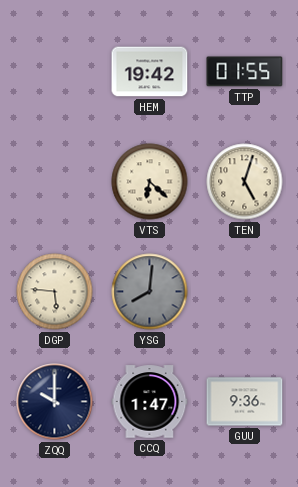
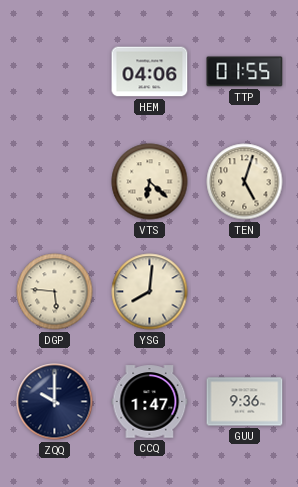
HEM: 19:42 -> 04:06 (150, 72)
YSG dial: grey -> cream (150, 292)
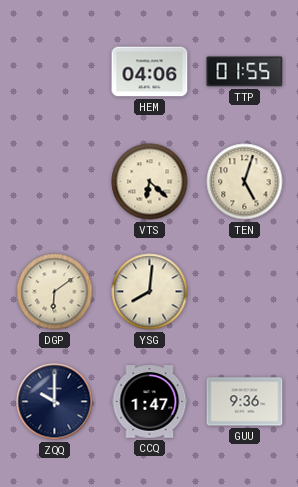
DGP: 5:46 -> 6:09 (55, 292)
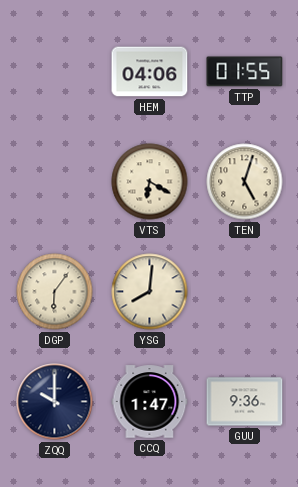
VTS: 6:22 -> 6:20 (150, 182)
DGP: 6:09 -> 6:06 (55, 292)
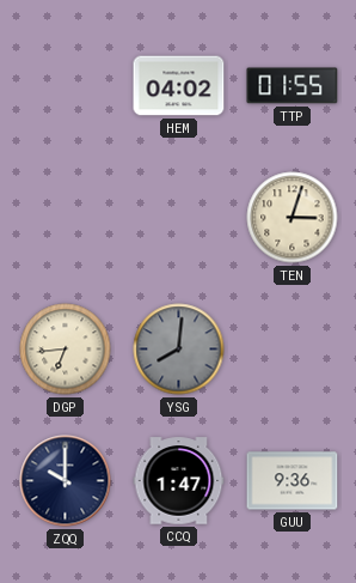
HEM: 04:06 -> 04:02 (179, 86)
VTS: 6:20 -> none (150, 182)
TEN: 5:03 -> 3:03 (293, 218)
DGP: 6:06 -> 6:44 (66, 350)
YSG dial: cream -> grey (179, 350)
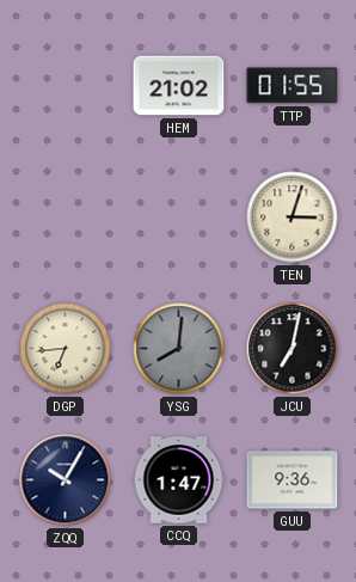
HEM: 04:02 -> 21:02 (179, 86)
JCU: none -> 7:02 (293, 349)
ZQQ: 10:00 -> 10:05 (66, 480)
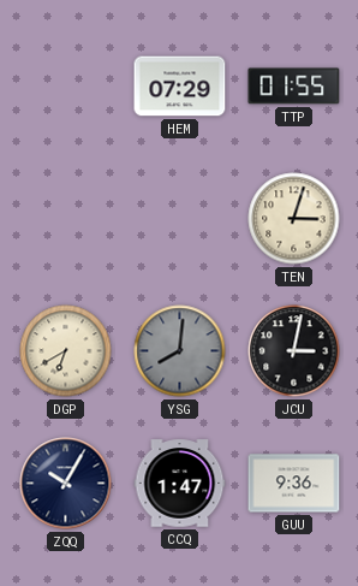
HEM: 21:02 -> 07:29 (180, 87)
DGP: 6:44 -> 6:40 (66, 351)
JCU: 7:02 -> 3:02 (294, 351)
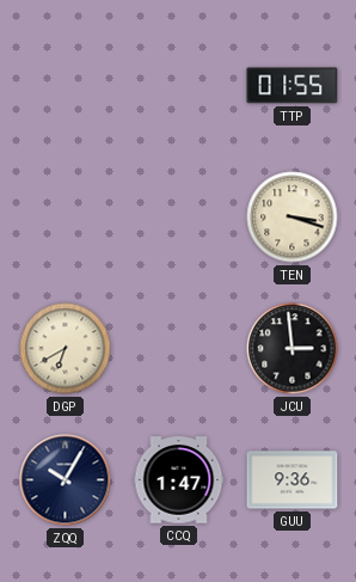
HEM: 07:29 -> none (180, 87)
TEN: 3:03 -> 3:18 (293, 218)
YSG: 8:01 -> none (180, 351)
JCU: 3:02 -> 2:59 (293, 349)
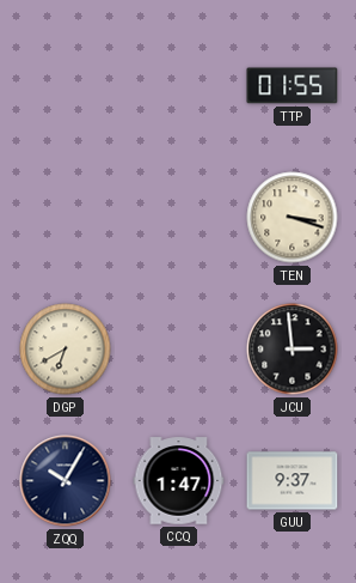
GUU: 9:36 -> 9:37 (293, 481)
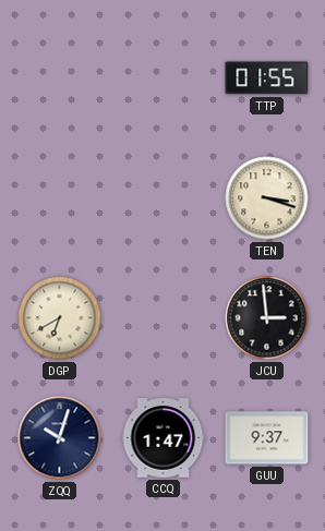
ZQQ: 10:05 -> 10:03 (60, 438)
